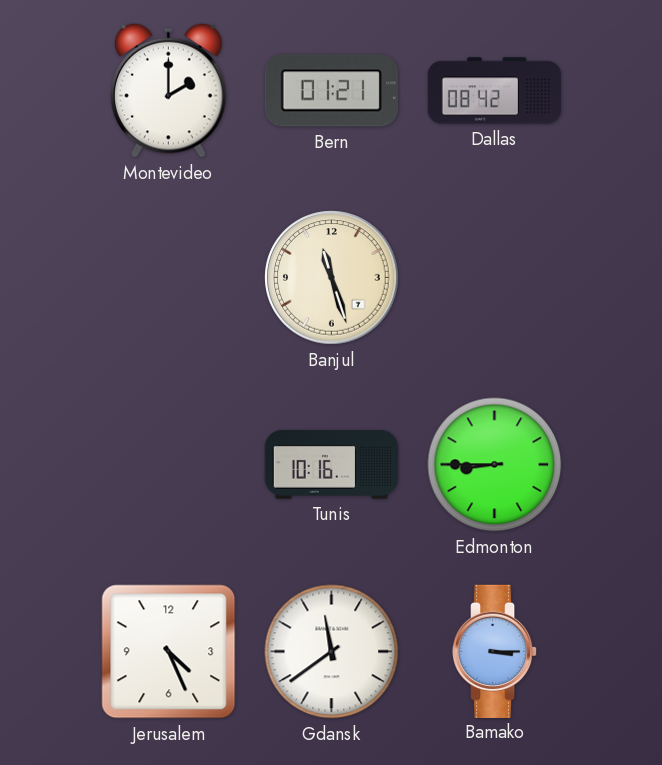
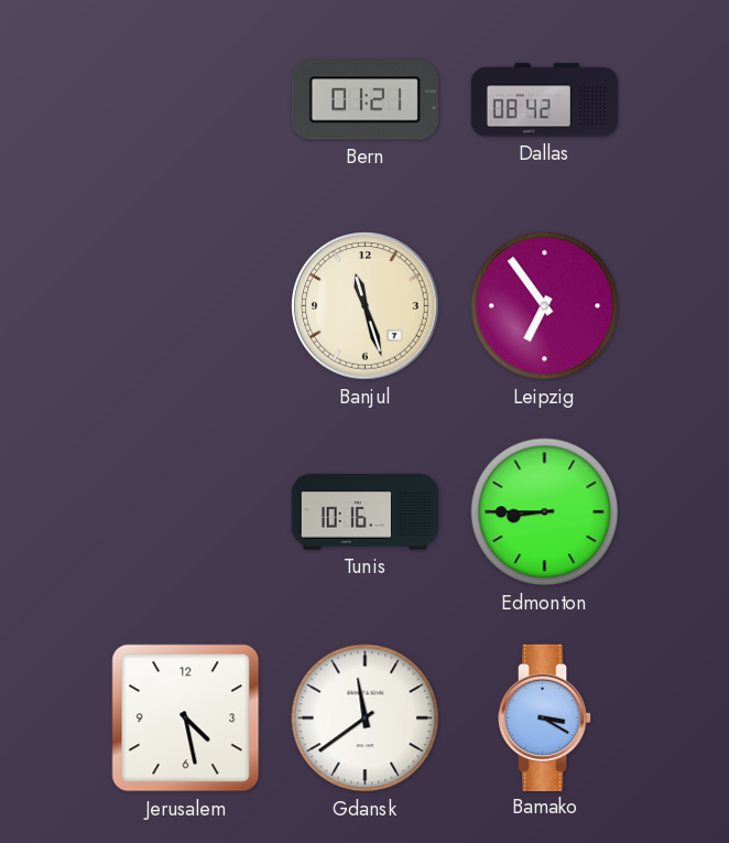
Montevideo: 2:00 -> none (169, 90)
Leipzig: none -> 6:54 (545, 306)
Jerusalem: 4:26 -> 4:28 (186, 718)
Bamako: 3:15 -> 3:20 (545, 717)
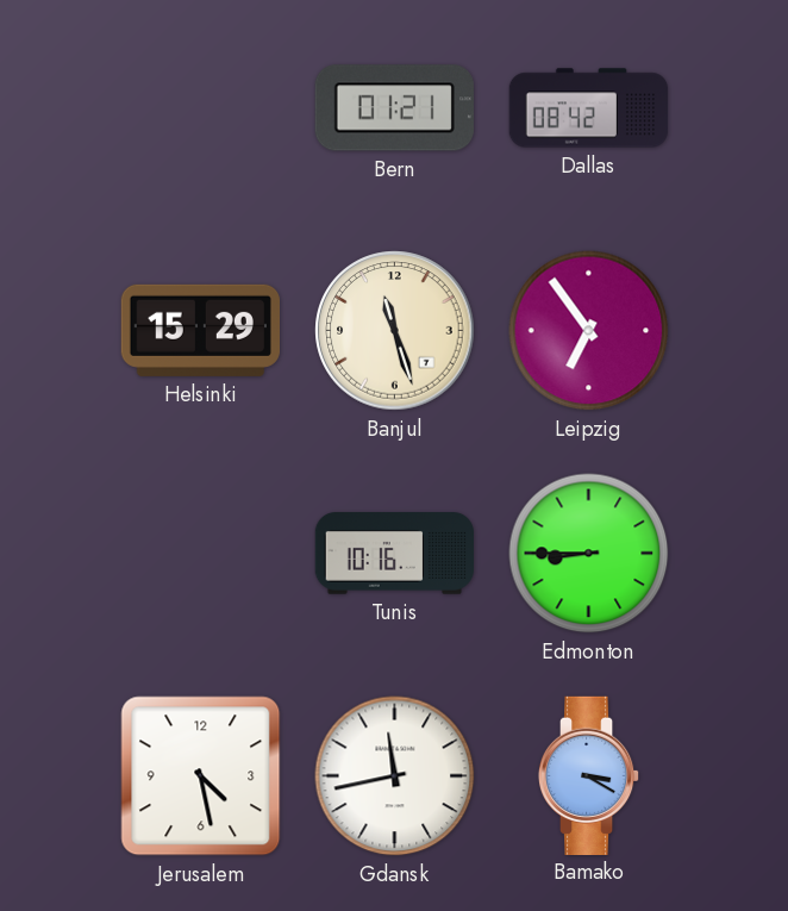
Helsinki: none -> 15:29 (200, 330)
Gdansk: 11:39 -> 11:43 (395, 776)
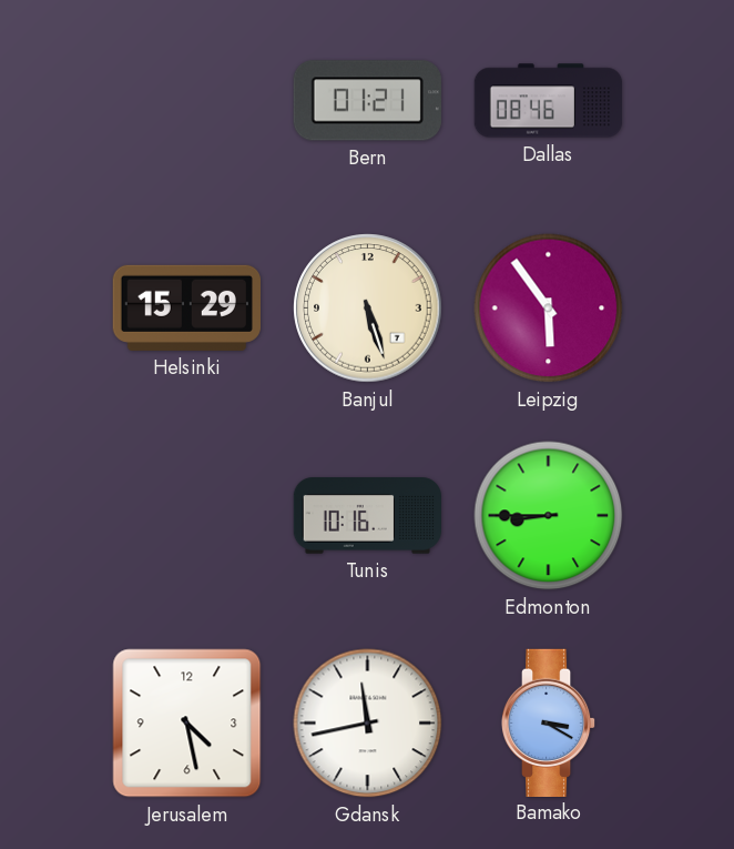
Dallas: 08:42 -> 08:46 (549, 101)
Banjul: 11:27 -> 5:27 (368, 309)
Leipzig: 6:54 -> 5:54 (549, 309)
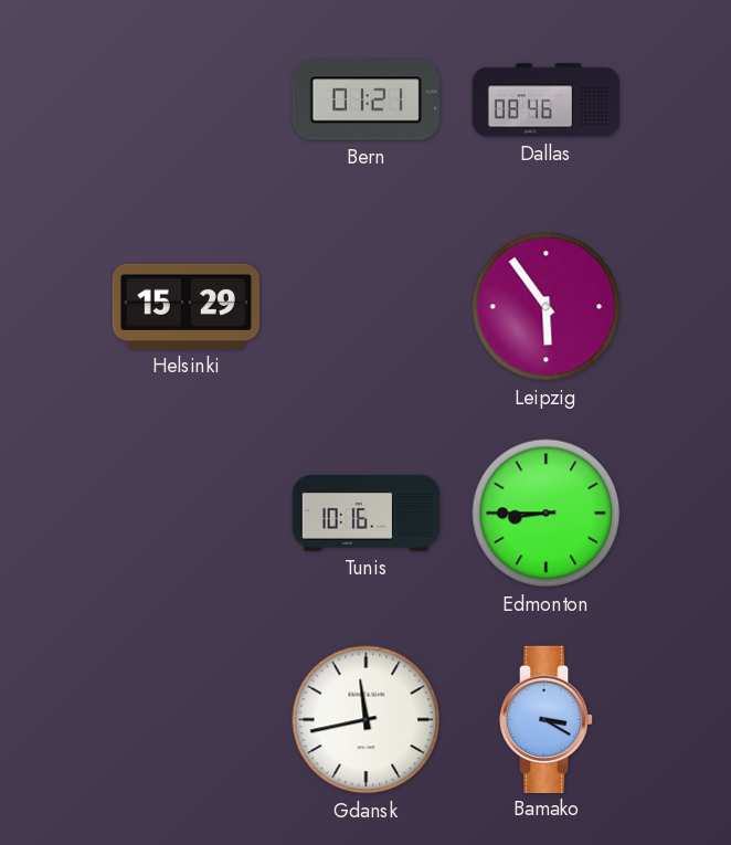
Banjul: 5:27 -> none (368, 309)
Jerusalem: 4:28 -> none (187, 724)
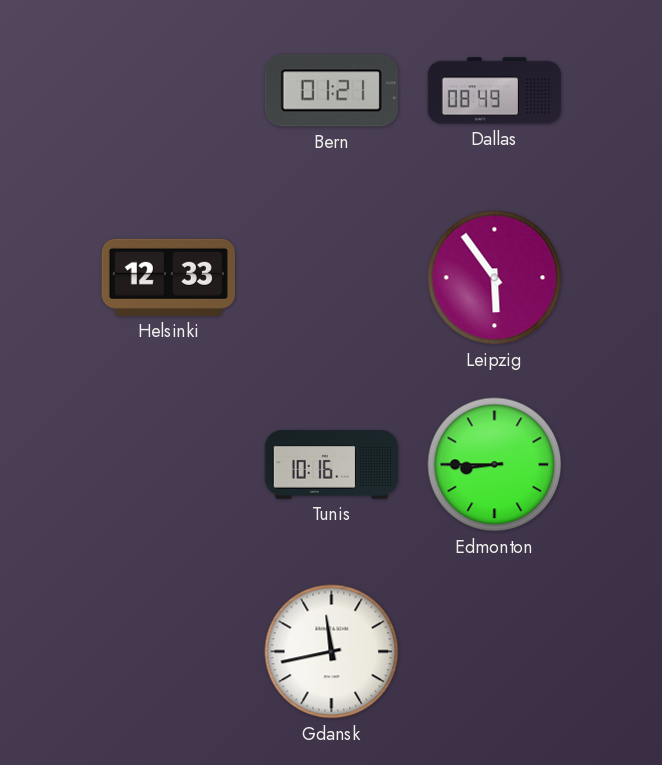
Dallas: 08:46 -> 08:49 (495, 91)
Helsinki: 15:29 -> 12:33 (168, 277)
Bamako: 3:20 -> none (547, 719)
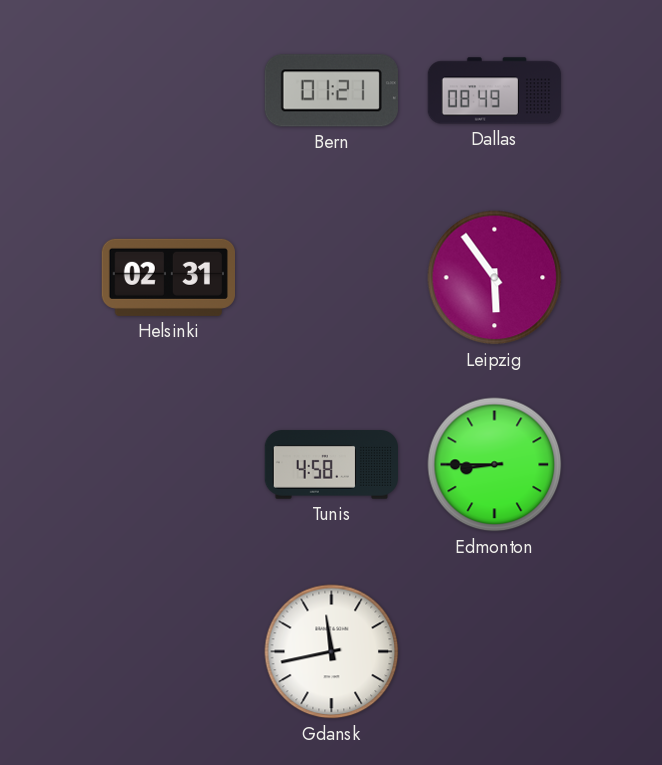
Helsinki: 12:33 -> 02:31 (168, 277)
Tunis: 10:16 -> 4:58 (331, 465)
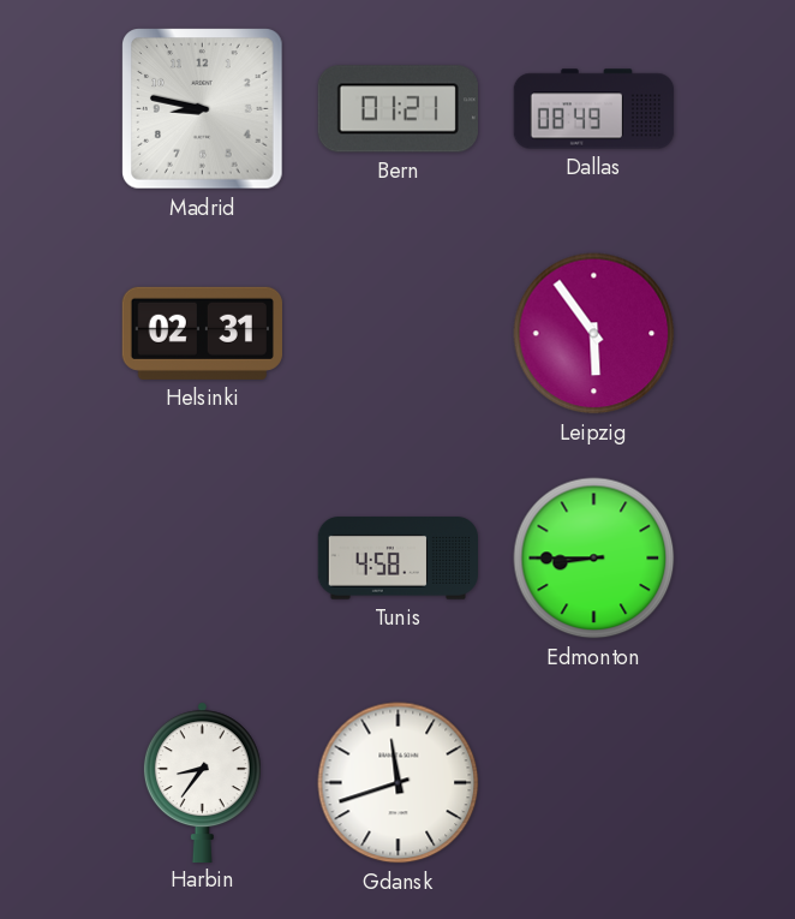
Madrid: none -> 8:47 (203, 109)
Harbin: none -> 8:36 (202, 782)
Gdansk: 11:43 -> 11:42 (399, 783)
